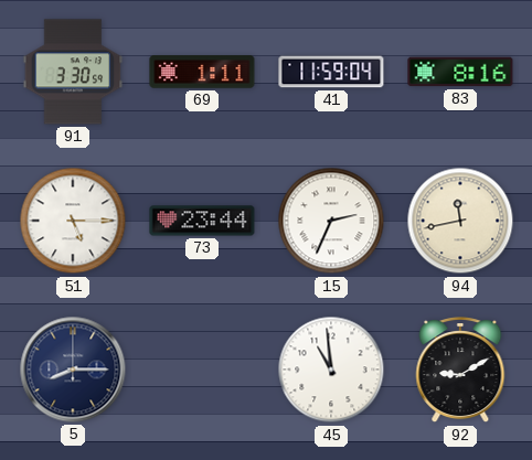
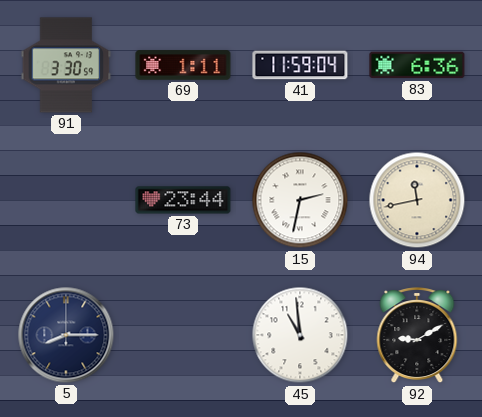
83: 8:16 -> 6:36 (417, 65)
51: 5:15 -> none (73, 221)
15: 2:34 -> 2:32 (300, 200)
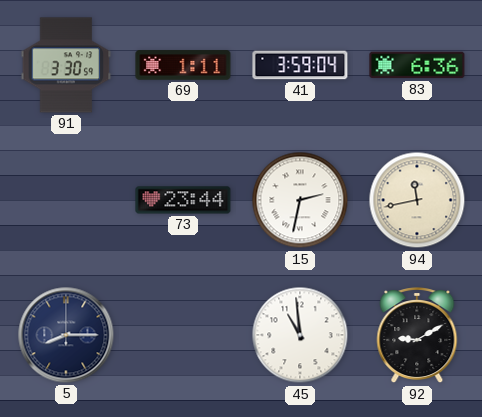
41: 11:59 -> 3:59 (300, 65)
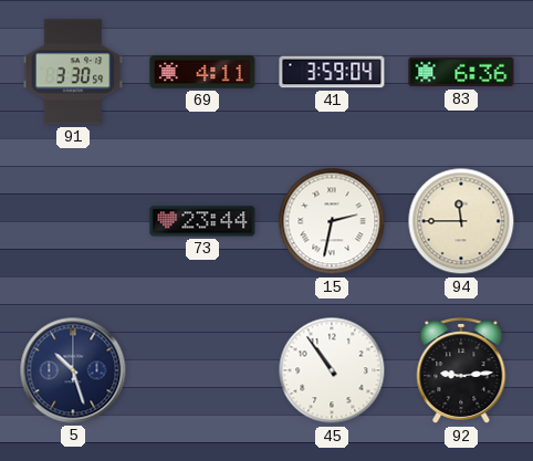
69: 1:11 -> 4:11 (202, 72)
94: 11:43 -> 11:45 (461, 221)
5: 8:15 -> 10:27 (73, 370)
45: 10:59 -> 10:54 (332, 370)
92: 9:10 -> 9:14 (461, 371)
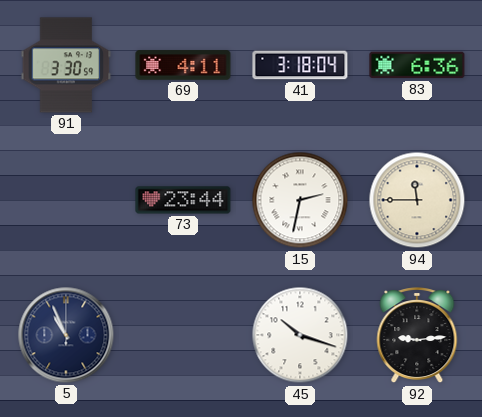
41: 3:59 -> 3:18 (300, 65)
5: 10:27 -> 10:56 (66, 335)
45: 10:54 -> 10:18 (300, 335)
